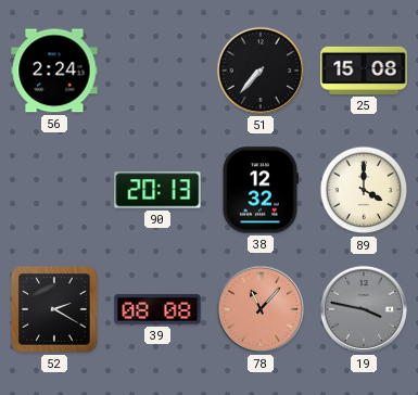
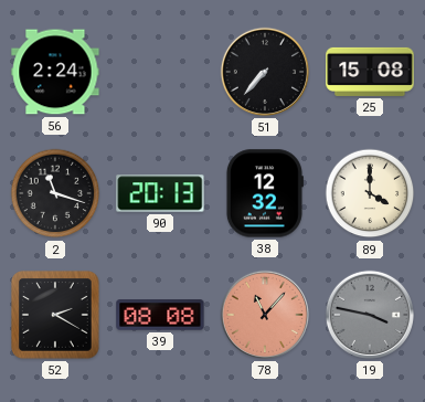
2: none -> 11:18 (55, 193)
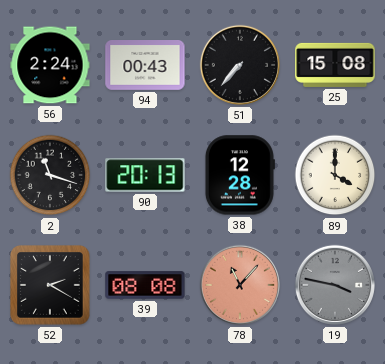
94: none -> 00:43 (145, 66)
38: 12:32 -> 12:28 (239, 175)
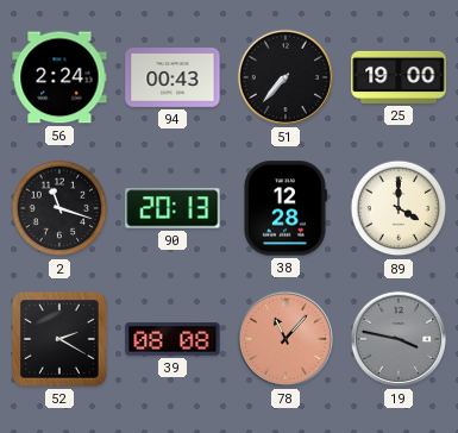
25: 15:08 -> 19:00 (399, 77)
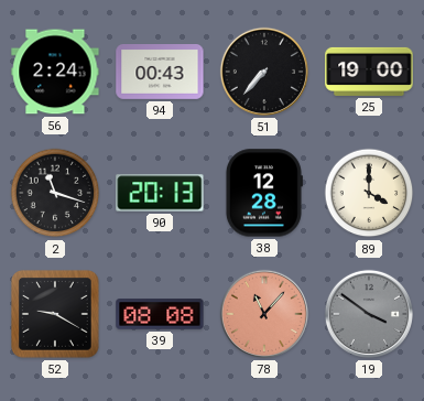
52: 2:20 -> 9:20 (56, 315)
19: 3:47 -> 3:51 (369, 314)
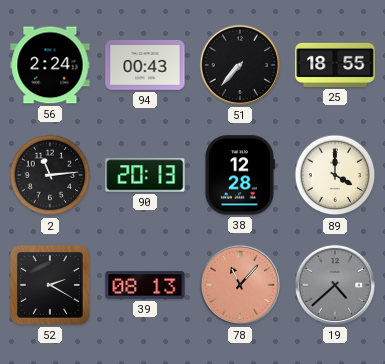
25: 19:00 -> 18:55 (335, 65)
2: 11:18 -> 11:14 (50, 175)
52: 9:20 -> 2:20 (51, 286)
39: 08:08 -> 08:13 (145, 285)
19: 3:51 -> 4:38 (335, 285)
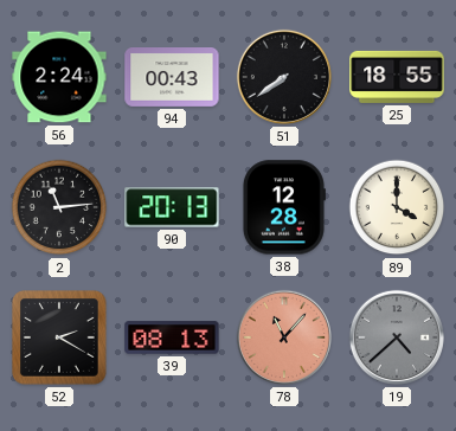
51: 7:37 -> 7:39 (284, 77)
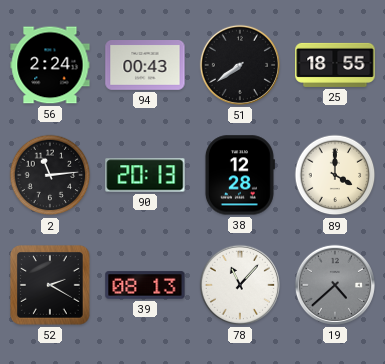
78 dial: salmon -> white (240, 285)
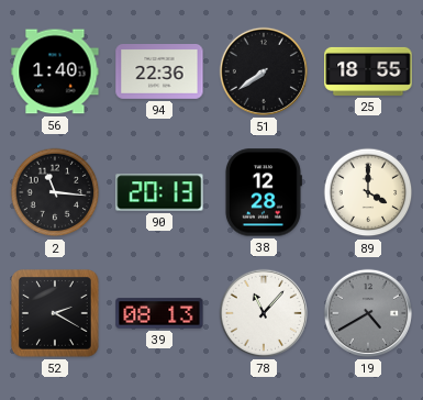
56: 2:24 -> 1:40 (55, 71)
94: 00:43 -> 22:36 (159, 73)
2: 11:14 -> 11:16 (55, 192)
19: 4:38 -> 4:40 (368, 313)
